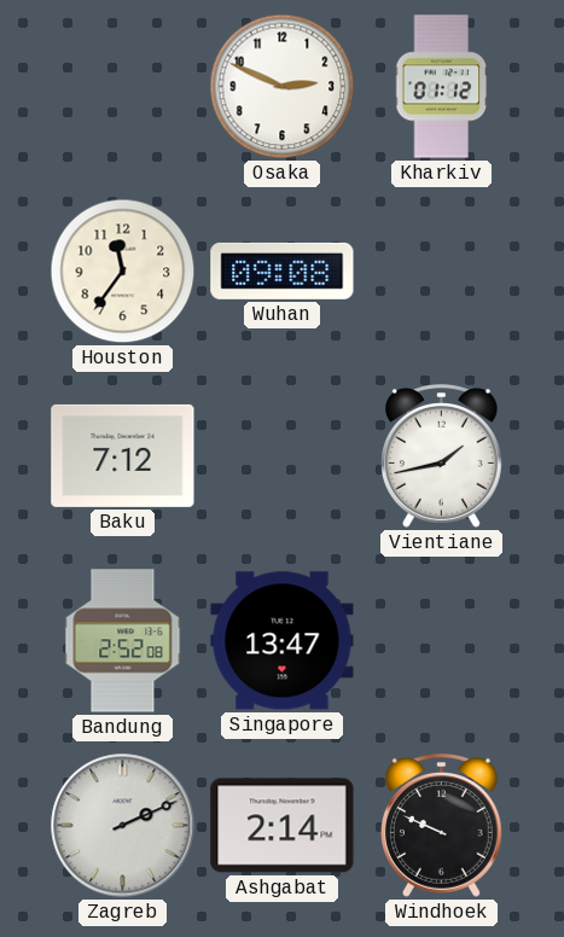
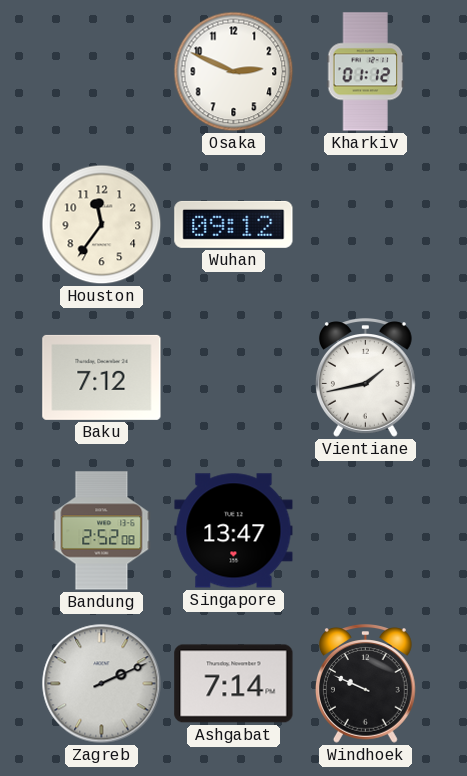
Wuhan: 09:08 -> 09:12 (234, 224)
Ashgabat: 2:14 -> 7:14 (234, 684)
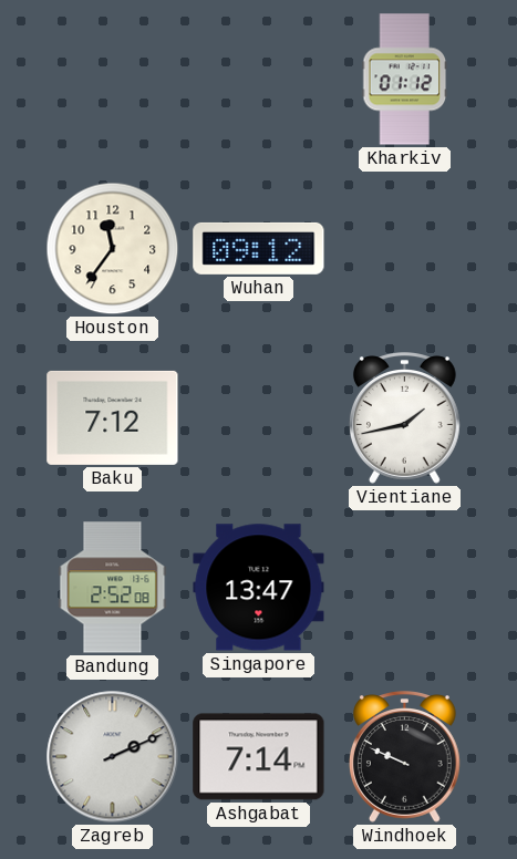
Osaka: 2:49 -> none (234, 72)
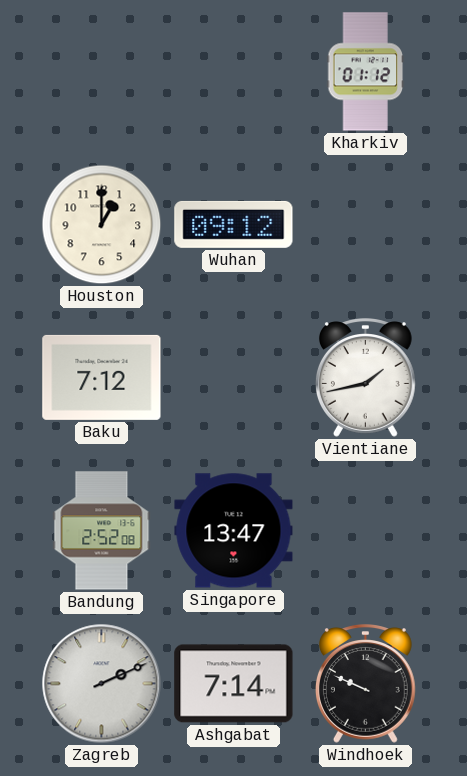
Houston: 11:36 -> 1:00 (102, 225)
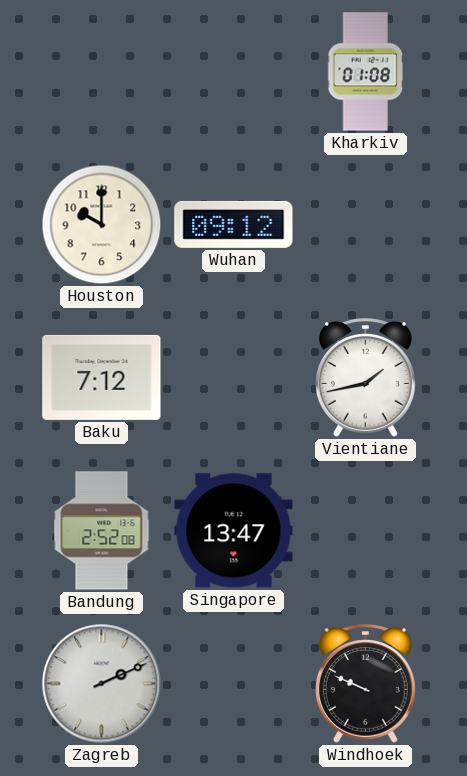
Kharkiv: 01:12 -> 01:08 (366, 72)
Houston: 1:00 -> 10:00 (102, 225)
Ashgabat: 7:14 -> none (234, 684)
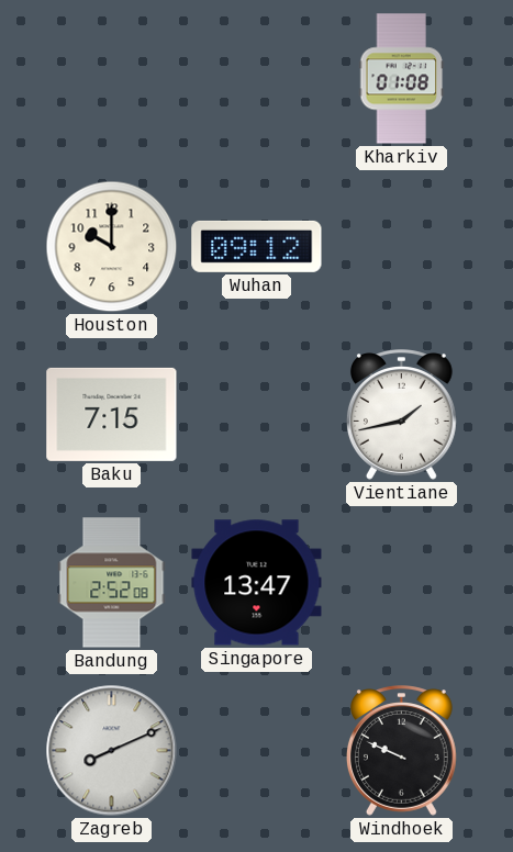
Baku: 7:12 -> 7:15 (112, 414)
Zagreb: 2:11 -> 8:11 (112, 751)
